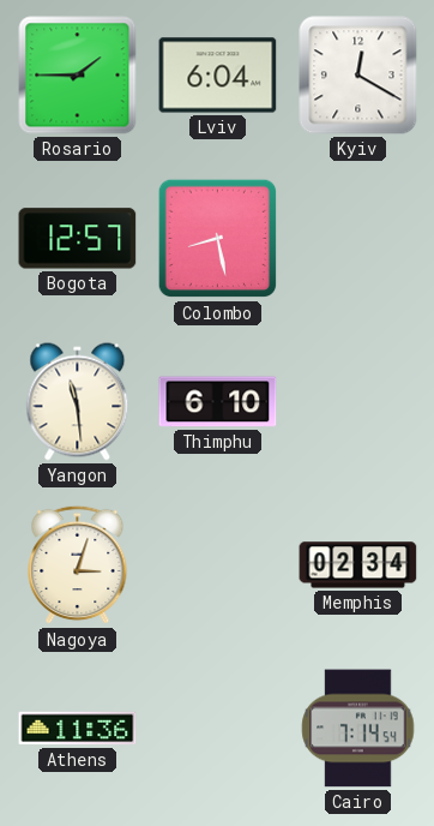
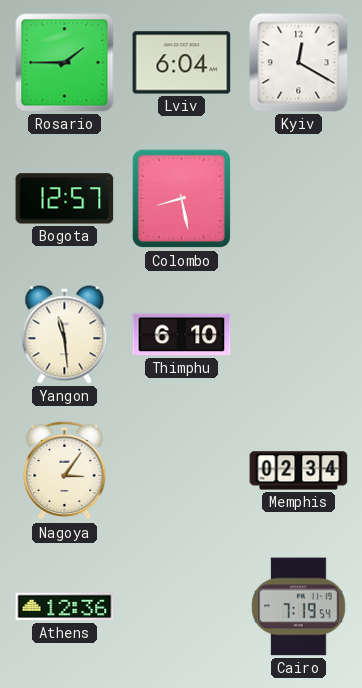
Nagoya: 3:03 -> 3:06 (65, 471)
Athens: 11:36 -> 12:36 (65, 607)
Cairo: 7:14 -> 7:19 (299, 607)
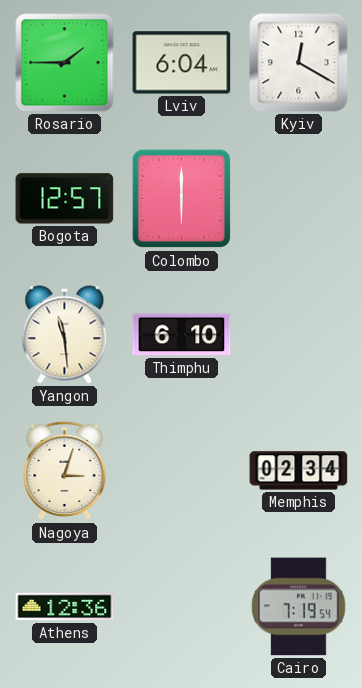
Colombo: 8:28 -> 6:00 (182, 199)
Nagoya: 3:06 -> 3:03 (65, 471)
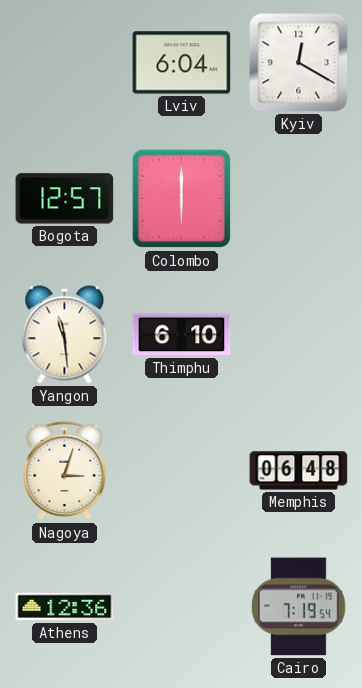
Rosario: 1:45 -> none (65, 63)
Memphis: 02:34 -> 06:48 (299, 471)
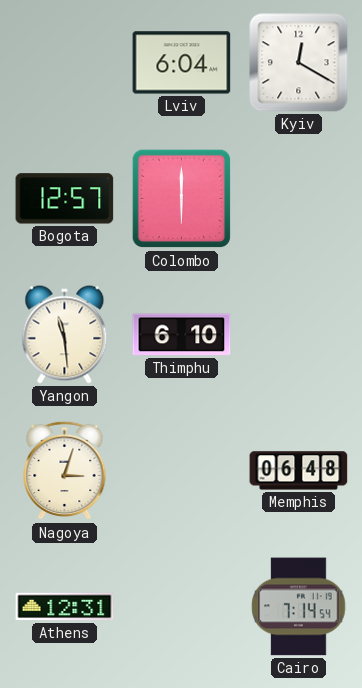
Athens: 12:36 -> 12:31 (65, 607)
Cairo: 7:19 -> 7:14 (299, 607)
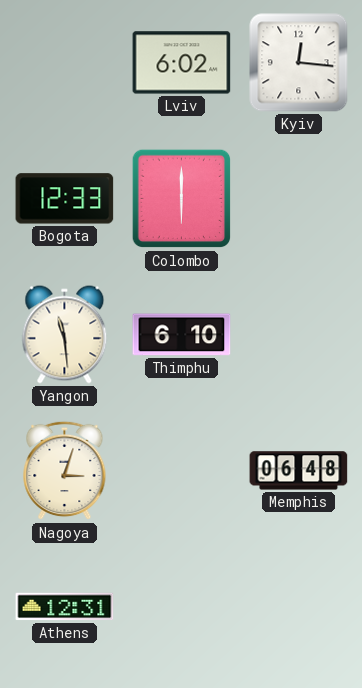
Lviv: 6:04 -> 6:02 (182, 63)
Kyiv: 12:20 -> 12:16 (299, 63)
Bogota: 12:57 -> 12:33 (65, 199)
Cairo: 7:14 -> none (299, 607)
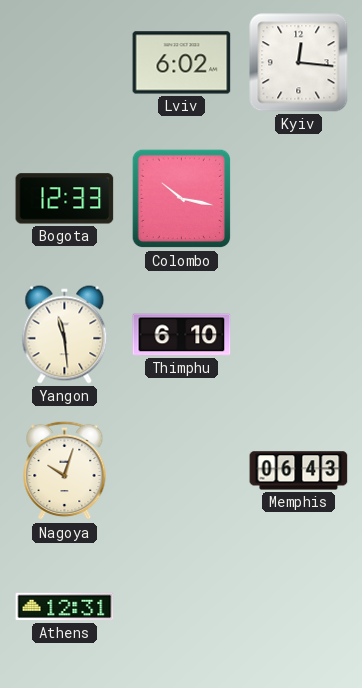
Colombo: 6:00 -> 10:17 (182, 199)
Nagoya: 3:03 -> 10:03 (65, 471)
Memphis: 06:48 -> 06:43 (299, 471)
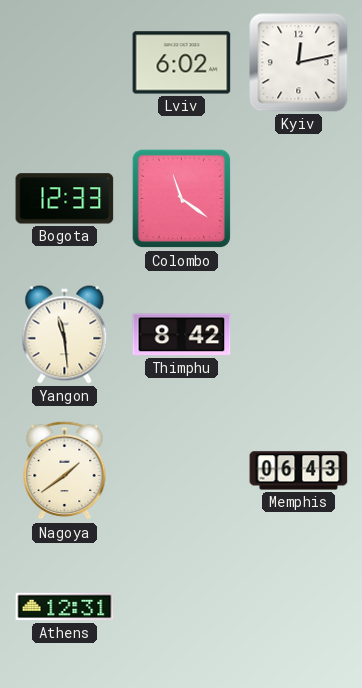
Kyiv: 12:16 -> 12:13 (299, 63)
Colombo: 10:17 -> 11:21 (182, 199)
Thimphu: 6:10 -> 8:42 (182, 335)
Nagoya: 10:03 -> 1:39 (65, 471)
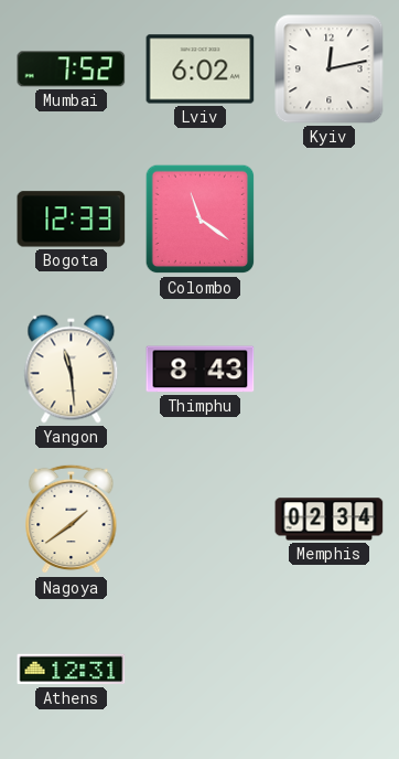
Mumbai: none -> 7:52 (72, 70)
Thimphu: 8:42 -> 8:43 (201, 370)
Memphis: 06:43 -> 02:34 (330, 520)
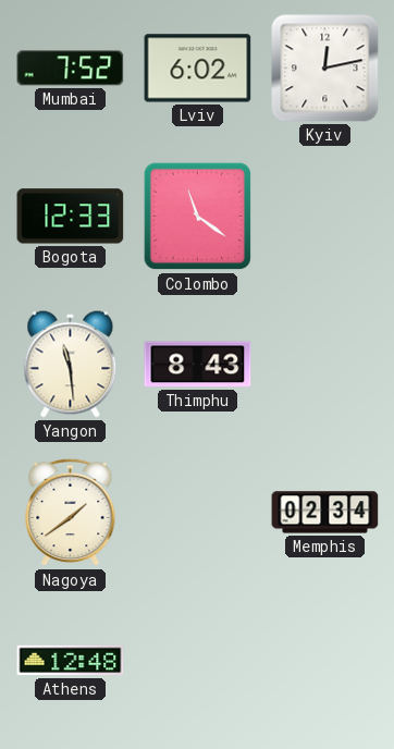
Athens: 12:31 -> 12:48 (71, 661)
